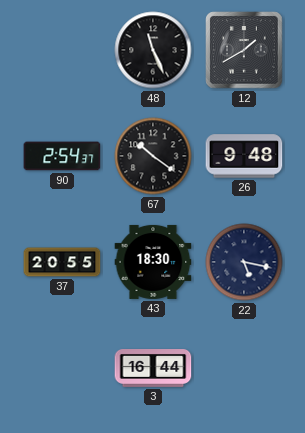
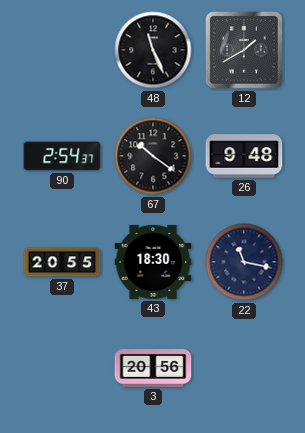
22: 5:17 -> 11:17 (244, 262)
3: 16:44 -> 20:56 (153, 369)
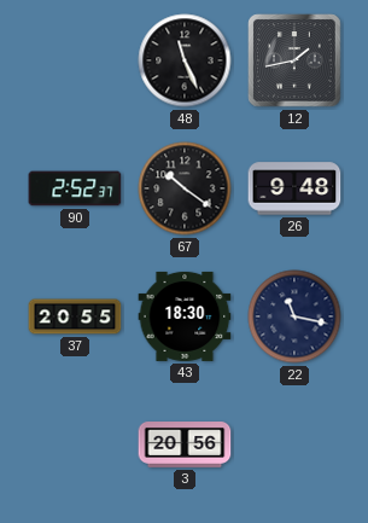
12: 1:40 -> 1:43 (294, 60)
90: 2:54 -> 2:52 (75, 188)
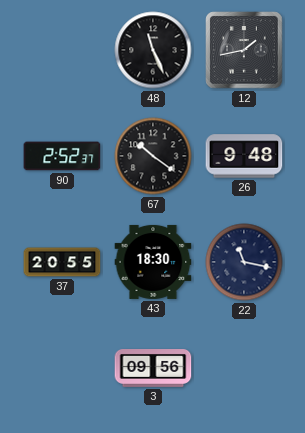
3: 20:56 -> 09:56 (153, 369)
